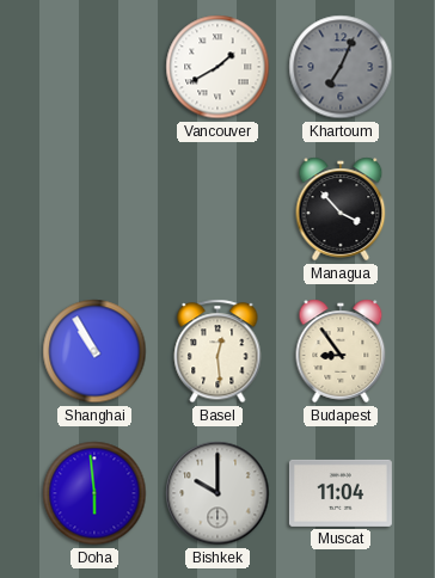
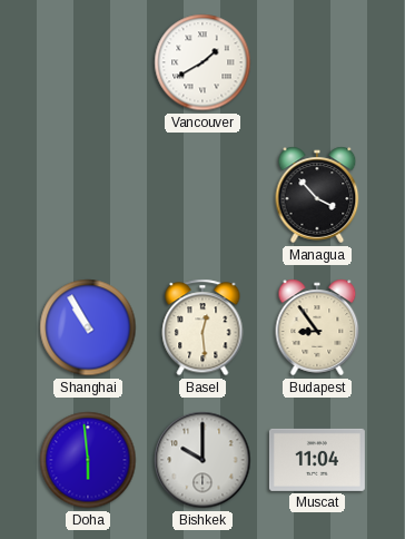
Khartoum: 7:04 -> none (341, 67)
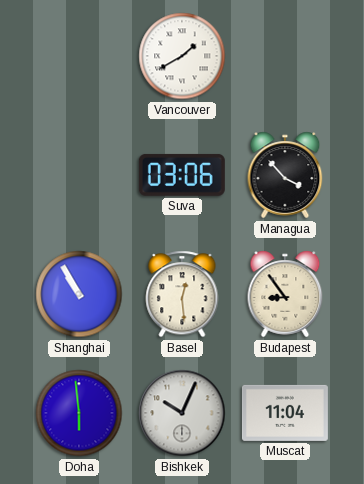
Suva: none -> 03:06 (182, 175)
Bishkek: 10:00 -> 10:04 (182, 413)
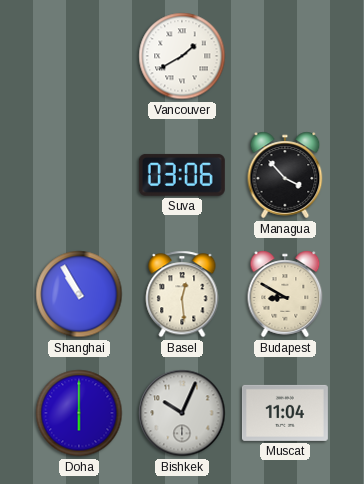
Budapest: 8:54 -> 8:50 (285, 294)
Doha: 5:59 -> 6:00 (79, 413)
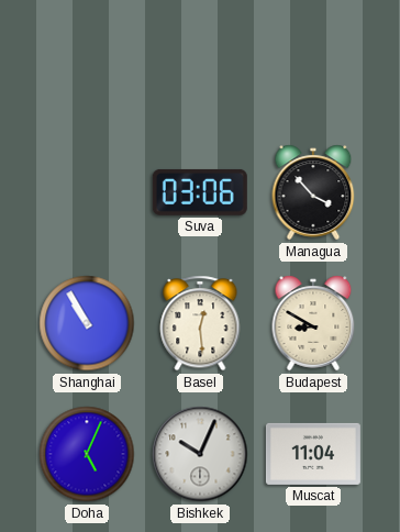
Vancouver: 1:40 -> none (182, 56)
Doha: 6:00 -> 5:04 (87, 454)
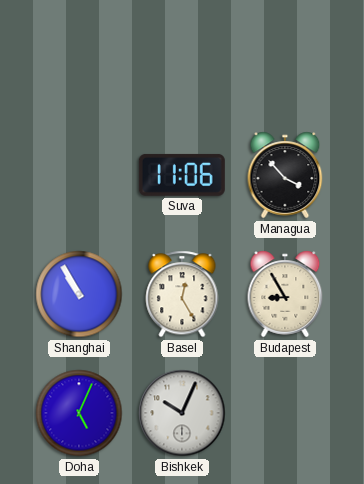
Suva: 03:06 -> 11:06 (182, 175)
Basel: 12:29 -> 12:25 (182, 294)
Budapest: 8:50 -> 8:55 (285, 294)
Muscat: 11:04 -> none (313, 454)
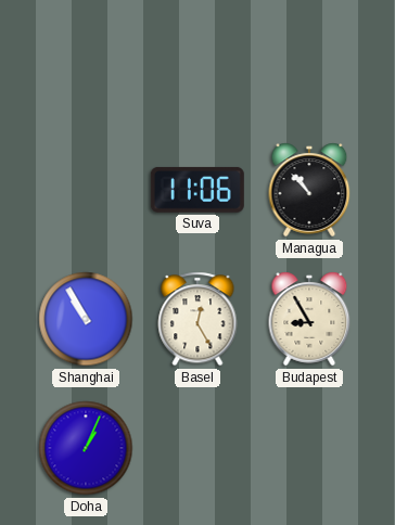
Managua: 3:53 -> 10:53 (309, 190)
Doha: 5:04 -> 1:04 (86, 448)
Bishkek: 10:04 -> none (182, 413)
